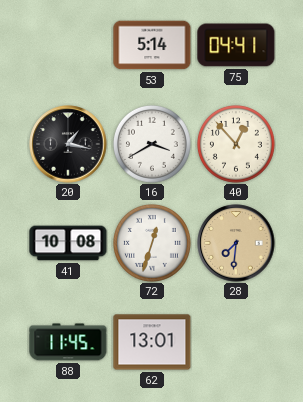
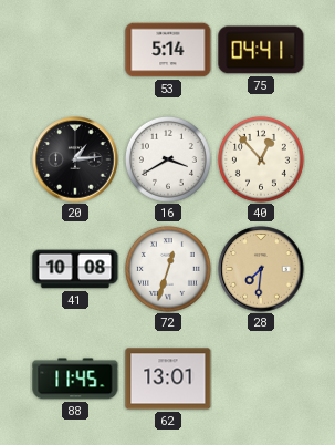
20: 1:17 -> 1:14 (75, 159)
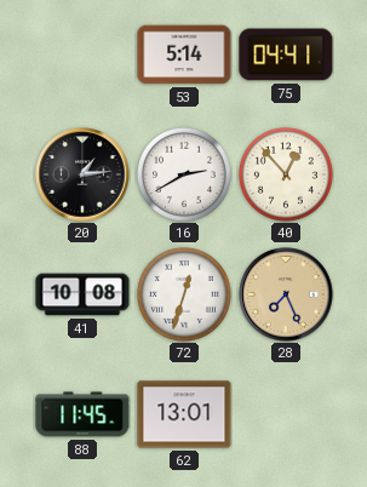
16: 3:40 -> 2:40 (184, 174)
28: 7:31 -> 7:26 (286, 294)
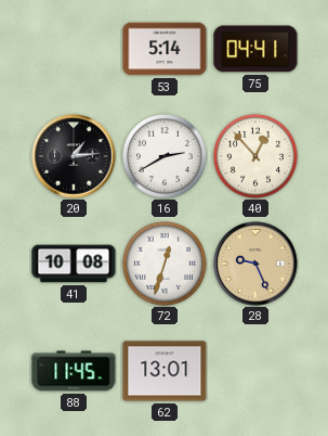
28: 7:26 -> 9:26 (255, 264)
